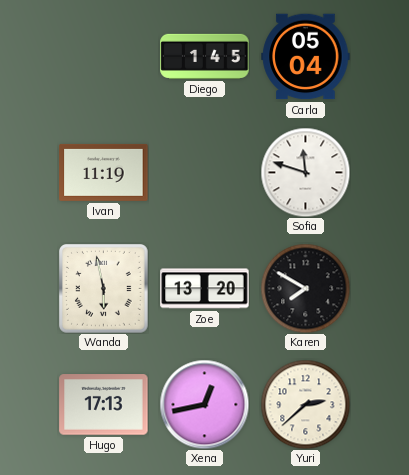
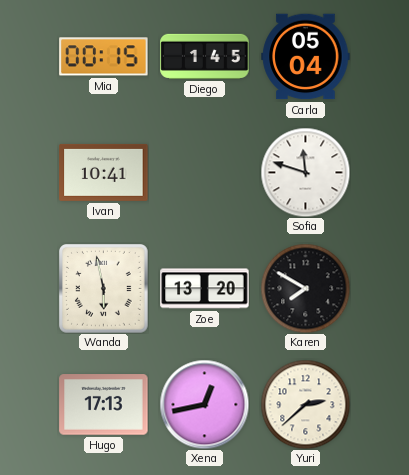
Mia: none -> 00:15 (104, 57)
Ivan: 11:19 -> 10:41 (104, 172)
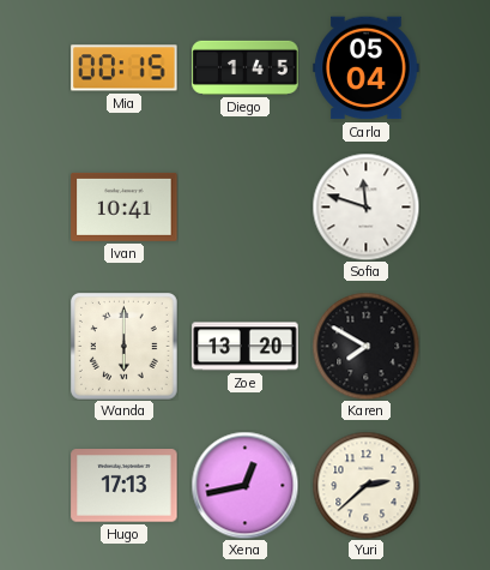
Wanda: 5:58 -> 6:00 (125, 347)
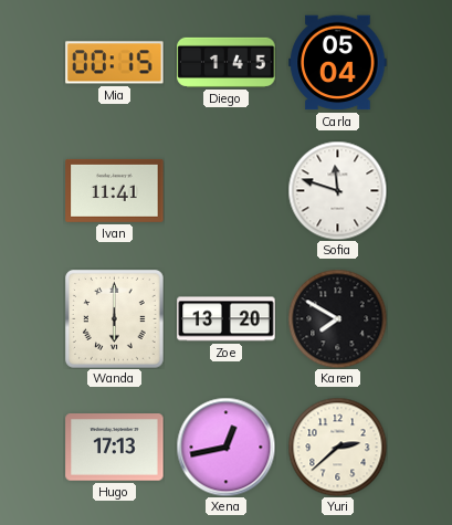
Ivan: 10:41 -> 11:41 (115, 190)
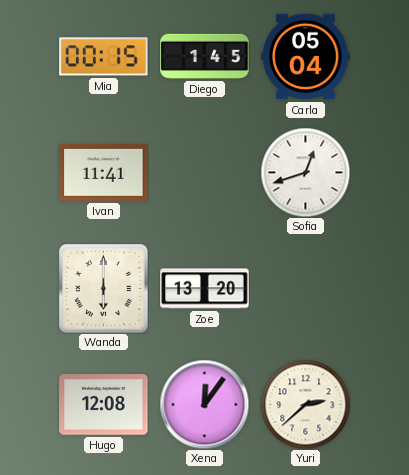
Sofia: 11:48 -> 12:42 (305, 172)
Karen: 7:50 -> none (337, 318)
Hugo: 17:13 -> 12:08 (104, 405)
Xena: 12:43 -> 12:06 (204, 404)
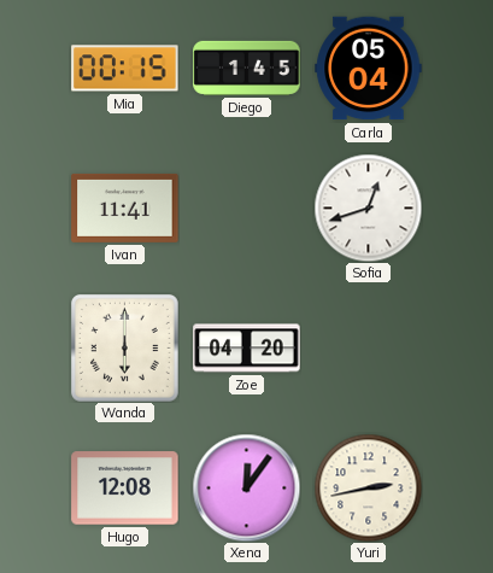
Zoe: 13:20 -> 04:20 (247, 349)
Yuri: 2:38 -> 2:43 (368, 487)
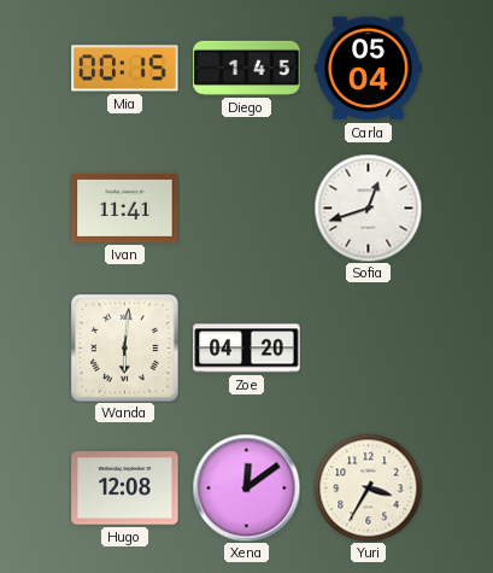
Wanda: 6:00 -> 6:01 (125, 349)
Xena: 12:06 -> 12:09 (246, 487)
Yuri: 2:43 -> 3:35 (368, 487)
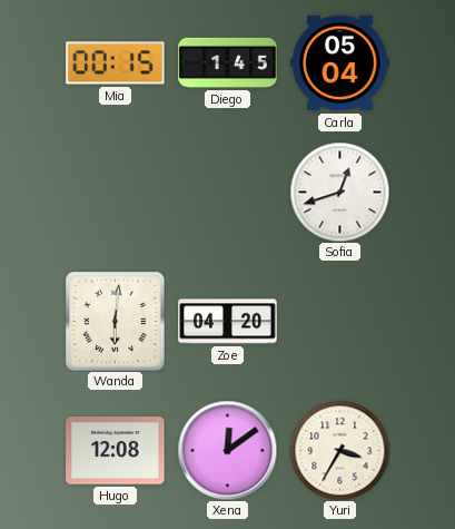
Ivan: 11:41 -> none (125, 207)
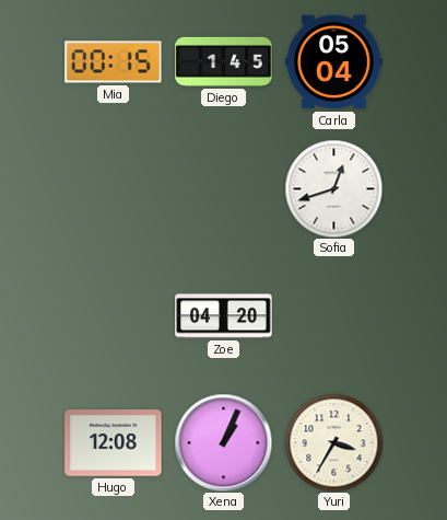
Wanda: 6:01 -> none (116, 322)
Xena: 12:09 -> 1:04 (223, 442)
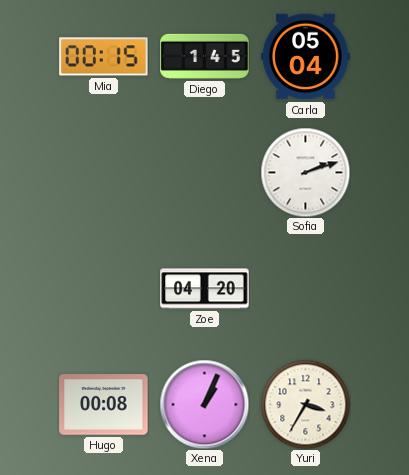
Sofia: 12:42 -> 2:12 (305, 172)
Hugo: 12:08 -> 00:08 (104, 405)
